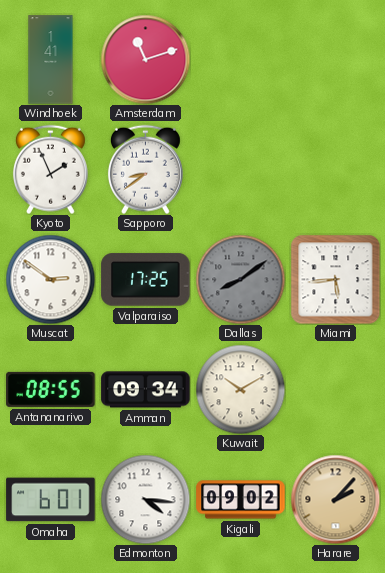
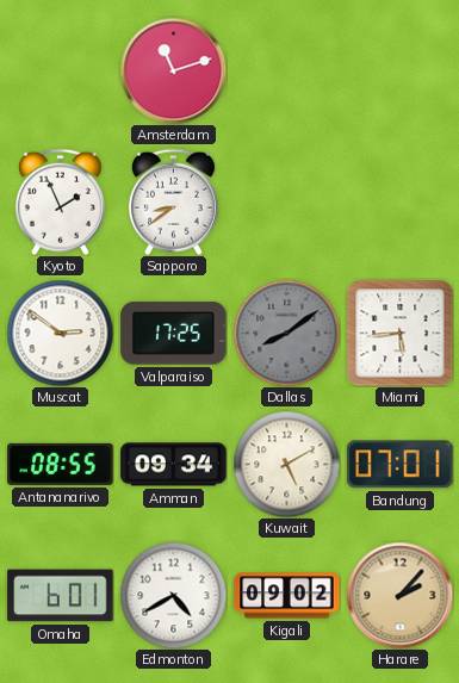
Windhoek: 1:41 -> none (51, 60)
Kuwait: 10:10 -> 5:10 (286, 464)
Bandung: none -> 07:01 (401, 465)
Edmonton: 4:16 -> 4:40 (173, 595)
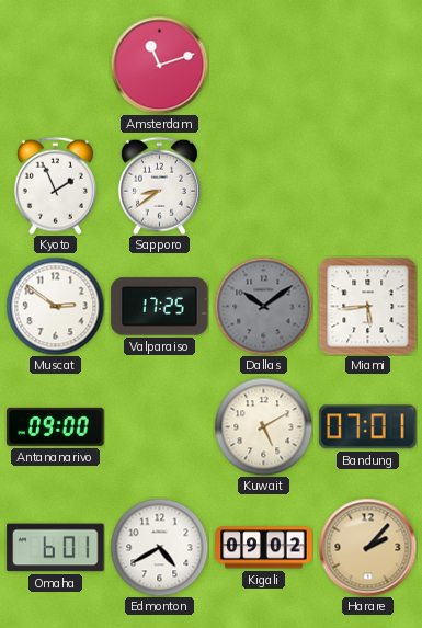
Dallas: 8:09 -> 10:09 (263, 306)
Antananarivo: 08:55 -> 09:00 (56, 426)
Amman: 09:34 -> none (174, 465)
